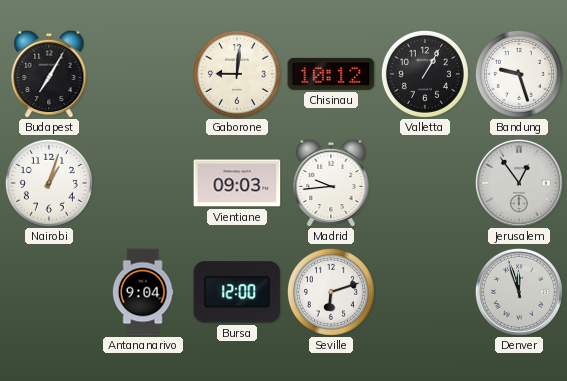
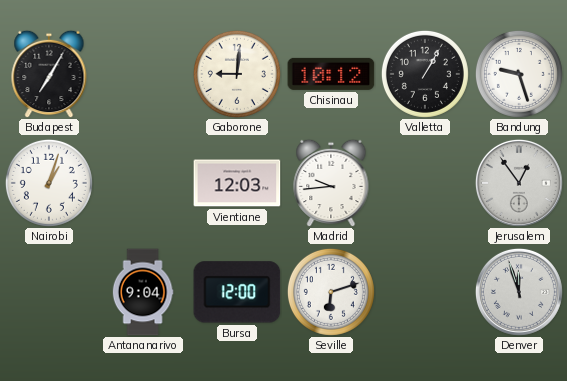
Vientiane: 09:03 -> 12:03 (237, 183)
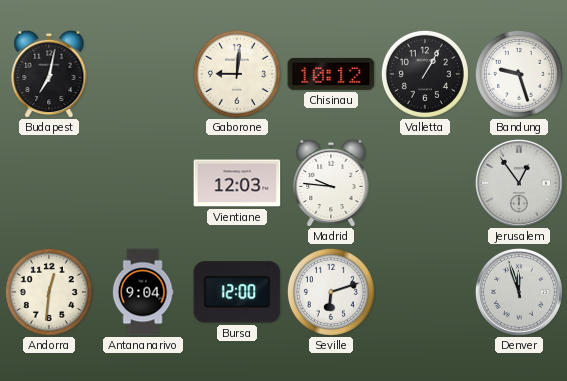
Budapest: 7:05 -> 7:02 (49, 74)
Nairobi: 1:03 -> none (49, 183)
Madrid: 9:44 -> 9:46 (331, 183)
Andorra: none -> 12:31 (49, 292)
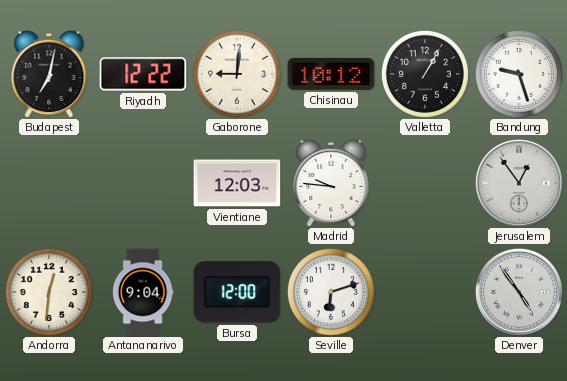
Riyadh: none -> 12:22 (143, 74)
Denver: 11:57 -> 4:54 (519, 292)
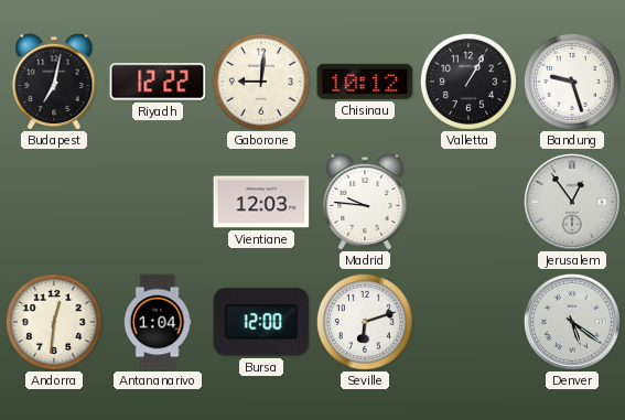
Antananarivo: 9:04 -> 1:04 (158, 322)
Denver: 4:54 -> 5:21 (572, 322)
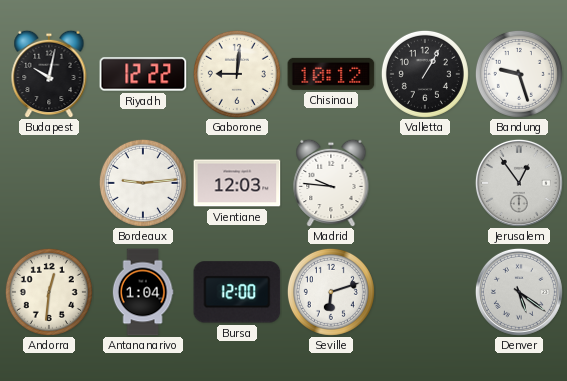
Budapest: 7:02 -> 10:02 (49, 74)
Bordeaux: none -> 9:14 (143, 183)
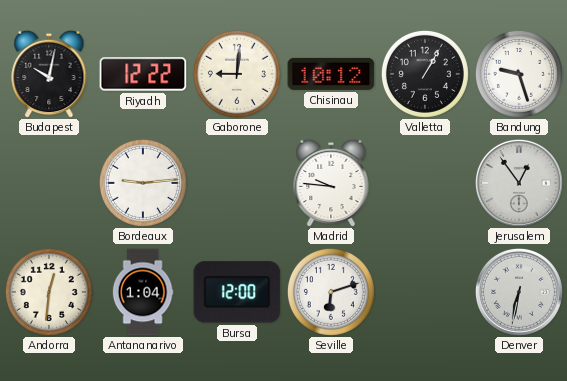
Vientiane: 12:03 -> none (237, 183)
Denver: 5:21 -> 6:32 (519, 292)
